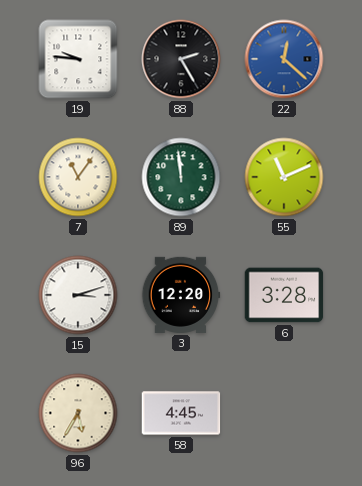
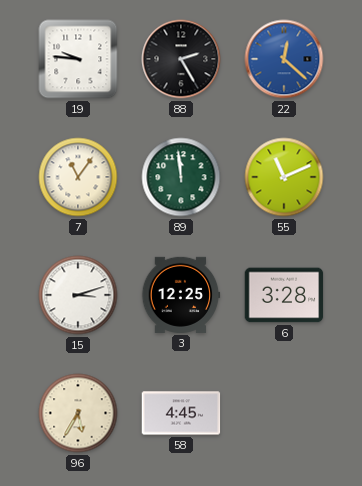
3: 12:20 -> 12:25 (181, 295)
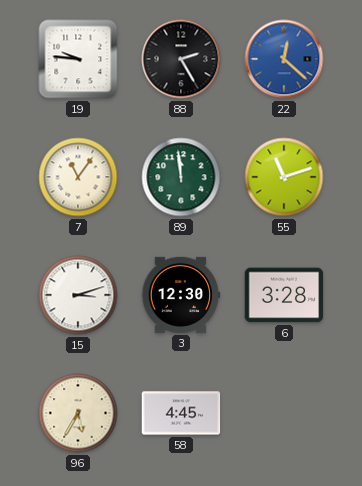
55: 11:11 -> 11:12 (284, 177)
3: 12:25 -> 12:30 (181, 295)
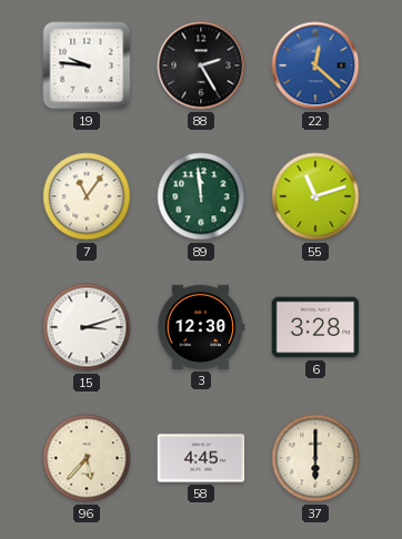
96: 5:35 -> 5:37 (87, 458)
37: none -> 6:00 (315, 458)
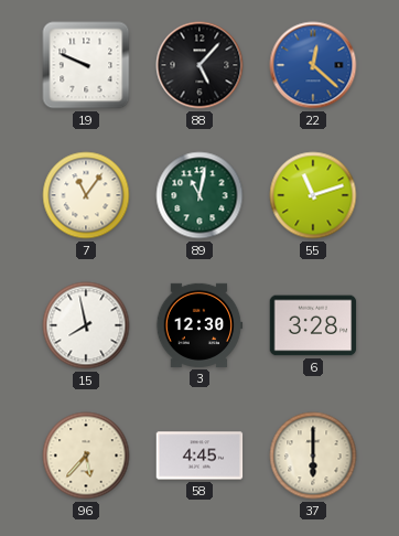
19: 9:46 -> 9:49 (86, 65)
88: 2:25 -> 5:07 (199, 65)
89: 11:59 -> 11:02 (199, 195)
15: 3:12 -> 7:58 (86, 325)
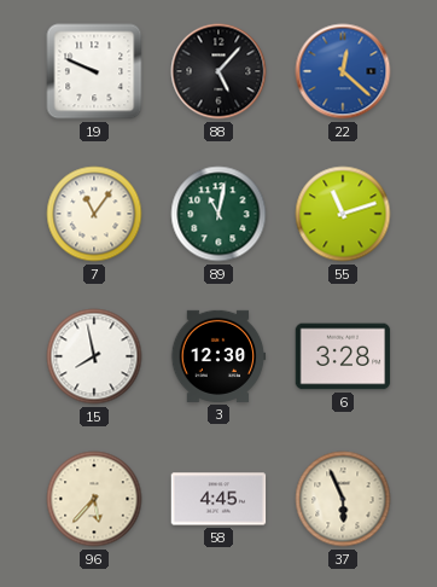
37: 6:00 -> 5:56 (343, 499)
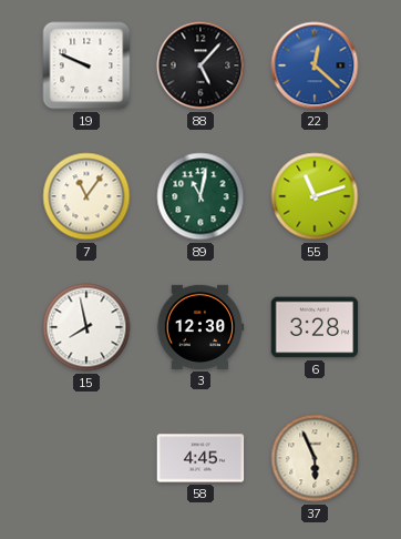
96: 5:37 -> none (94, 499)
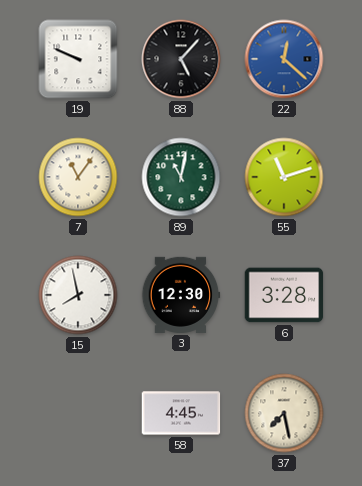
37: 5:56 -> 7:28 (284, 413)
